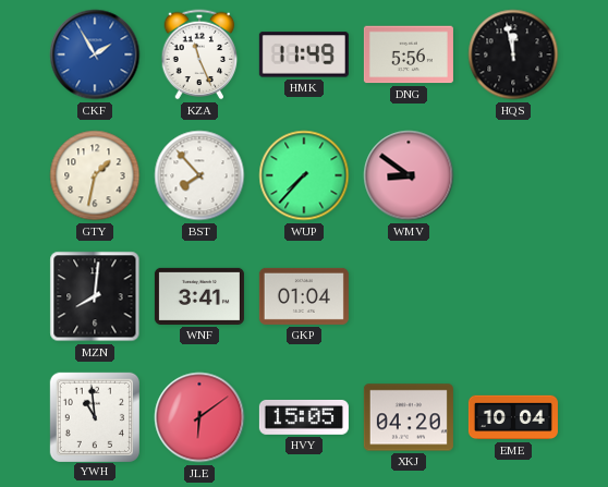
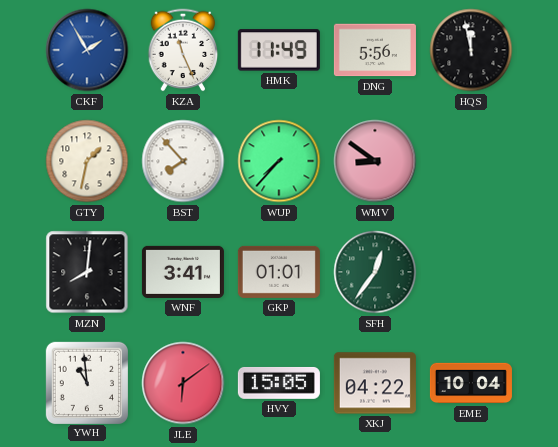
GKP: 01:04 -> 01:01 (279, 272)
SFH: none -> 12:36 (375, 272)
XKJ: 04:20 -> 04:22 (375, 383)
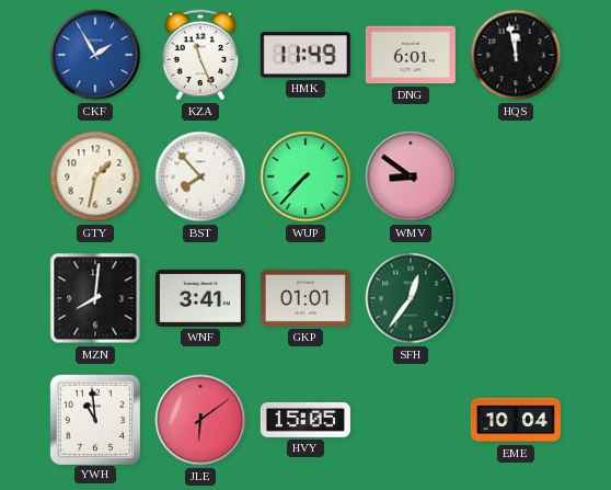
DNG: 5:56 -> 6:01 (411, 55)
XKJ: 04:22 -> none (375, 383)
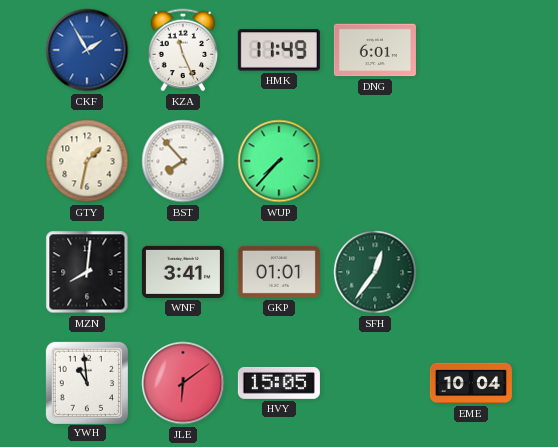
HQS: 11:58 -> none (516, 55)
WMV: 8:51 -> none (411, 176)
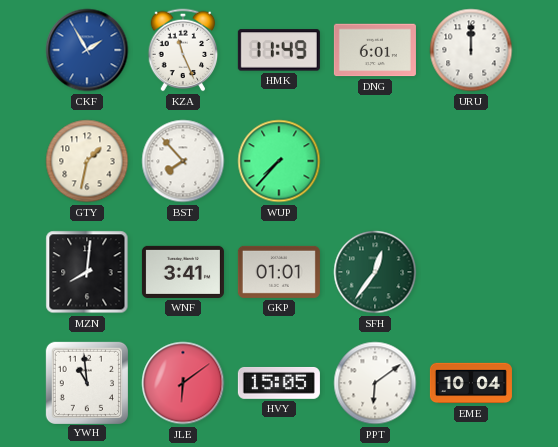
URU: none -> 12:00 (471, 50)
PPT: none -> 6:09 (375, 383)
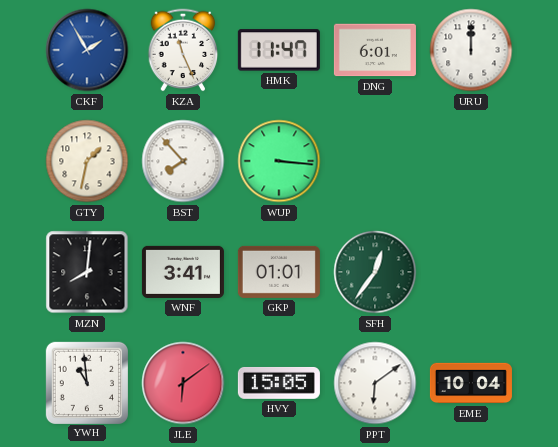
HMK: 11:49 -> 11:47 (279, 50)
WUP: 7:37 -> 3:16 (279, 161)
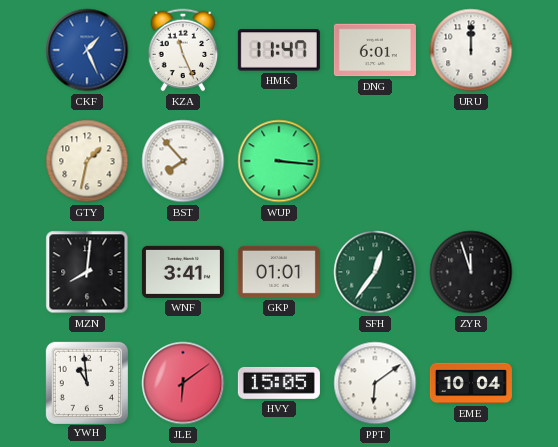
CKF: 1:55 -> 1:26 (87, 50)
ZYR: none -> 11:57 (471, 272)
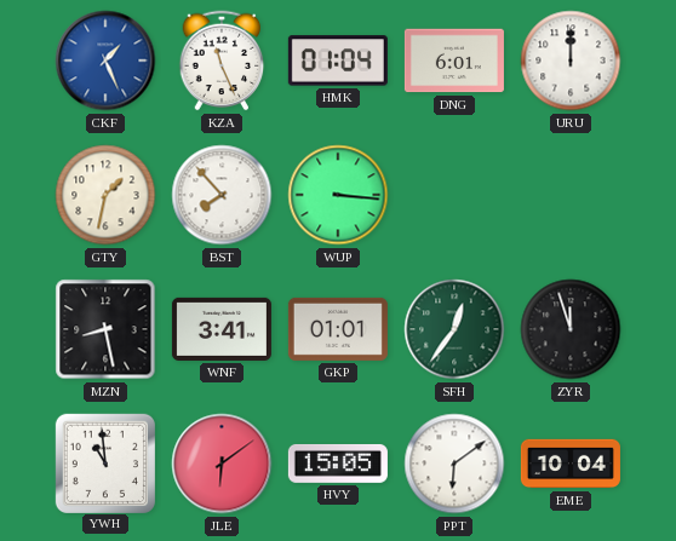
HMK: 11:47 -> 01:04 (338, 61)
MZN: 8:01 -> 8:28 (105, 329)
